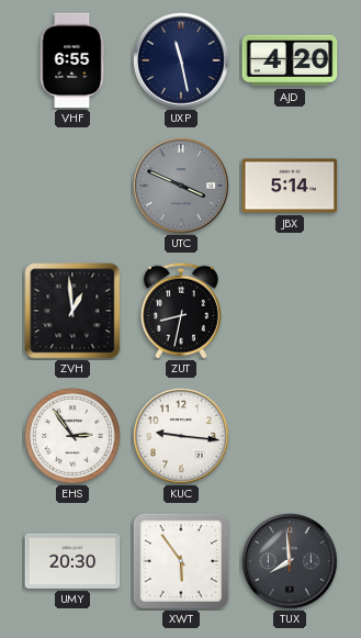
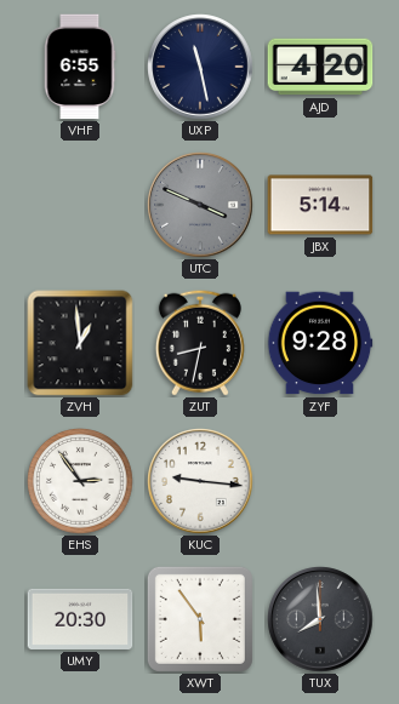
ZYF: none -> 9:28 (320, 343)
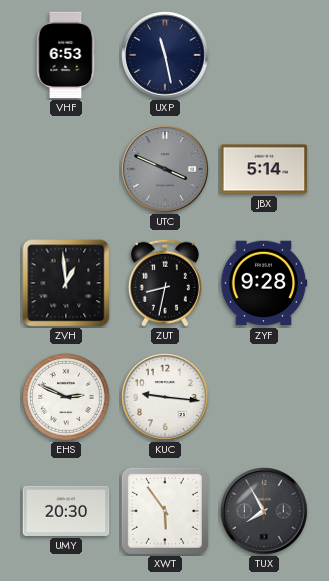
VHF: 6:55 -> 6:53 (66, 55)
AJD: 4:20 -> none (320, 67)
EHS: 2:54 -> 2:49 (67, 398)
TUX: 7:59 -> 7:55 (264, 511)
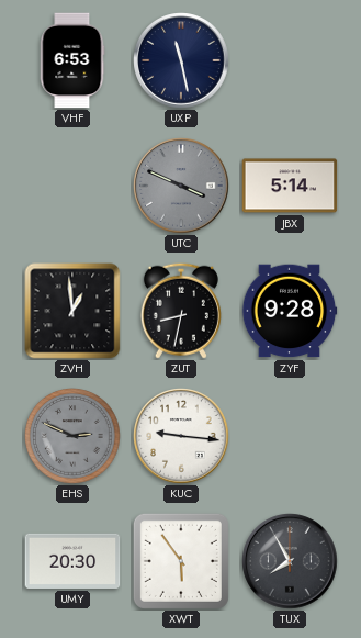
EHS dial: white -> grey (74, 437)
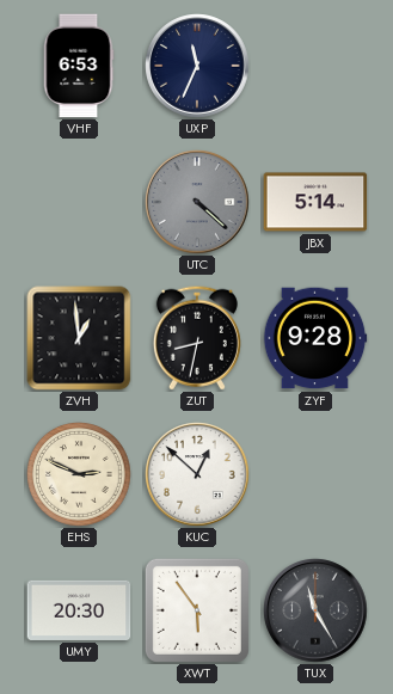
UXP: 11:28 -> 11:34 (197, 66)
UTC: 3:49 -> 4:22 (197, 202)
EHS dial: grey -> cream (80, 475)
KUC: 9:16 -> 12:52 (197, 474)
TUX: 7:55 -> 11:25 (315, 610)
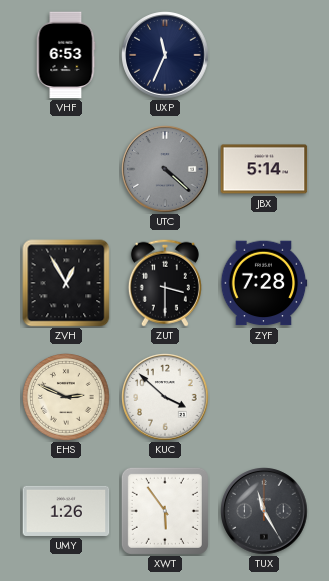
ZVH: 12:59 -> 12:55 (66, 283)
ZUT: 8:32 -> 3:30 (165, 283)
ZYF: 9:28 -> 7:28 (264, 283)
KUC: 12:52 -> 3:52 (165, 397)
UMY: 20:30 -> 1:26 (66, 511)
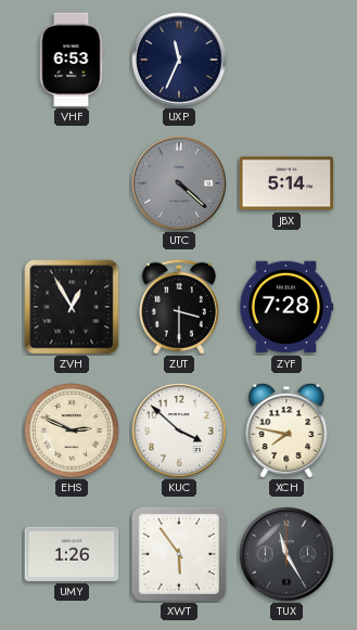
XCH: none -> 7:47 (286, 430)
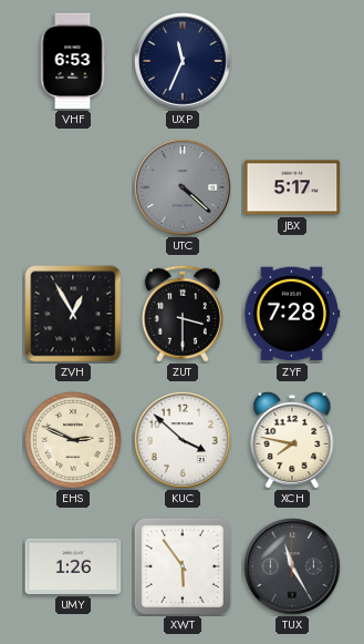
JBX: 5:14 -> 5:17 (292, 187)
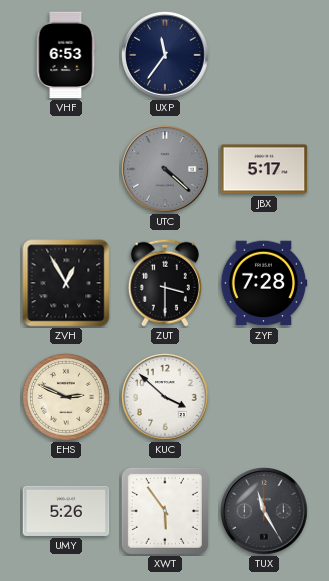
UXP: 11:34 -> 11:36 (165, 55)
XCH: 7:47 -> none (292, 440)
UMY: 1:26 -> 5:26 (66, 511)
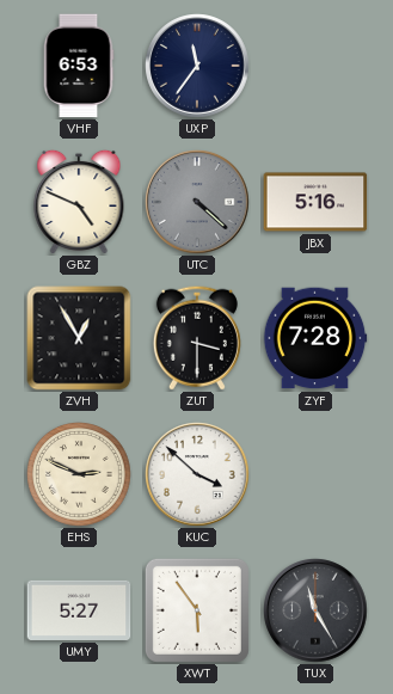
GBZ: none -> 4:49 (79, 202)
JBX: 5:17 -> 5:16 (315, 202)
UMY: 5:26 -> 5:27 (79, 610)
